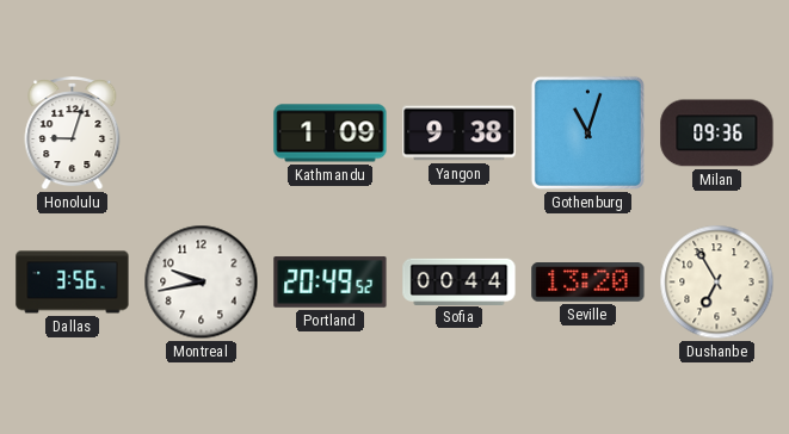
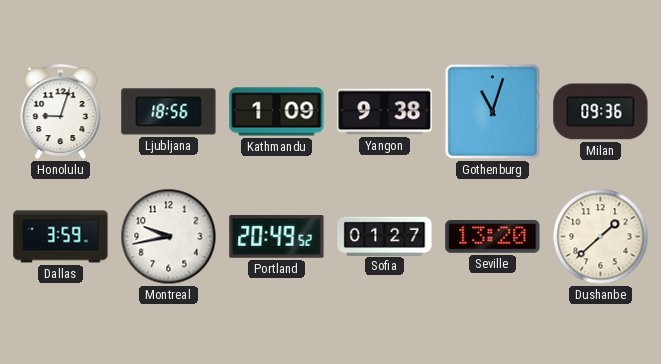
Ljubljana: none -> 18:56 (169, 112)
Dallas: 3:56 -> 3:59 (61, 237)
Sofia: 00:44 -> 01:27 (385, 236)
Dushanbe: 6:55 -> 1:38 (601, 237)
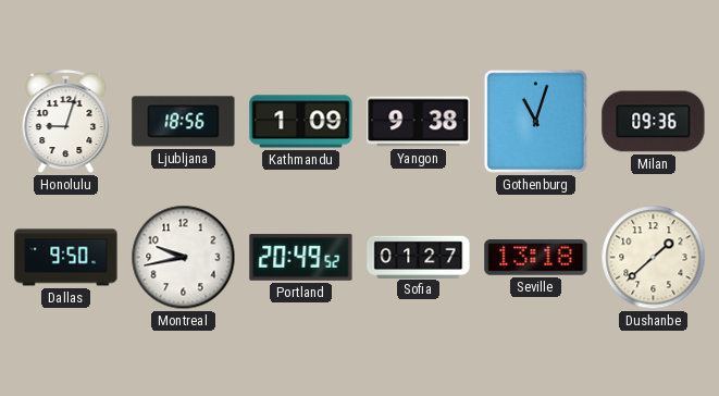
Dallas: 3:59 -> 9:50 (66, 258)
Seville: 13:20 -> 13:18 (536, 258)
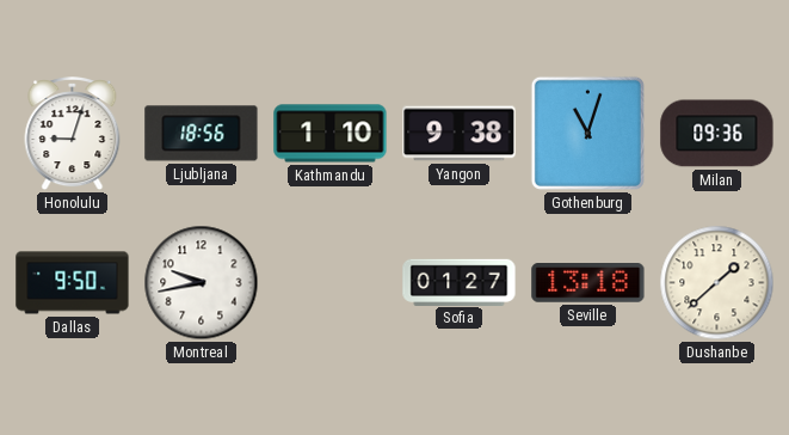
Kathmandu: 1:09 -> 1:10 (331, 134)
Portland: 20:49 -> none (301, 258)
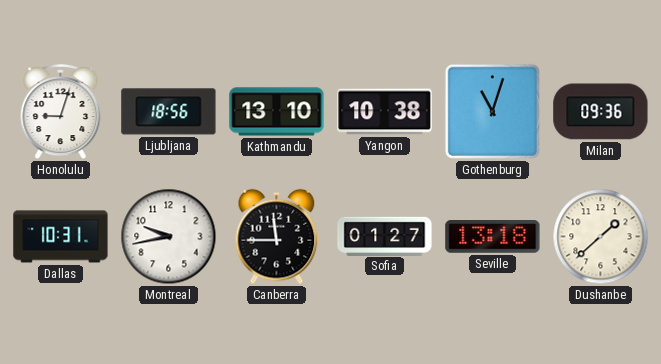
Kathmandu: 1:10 -> 13:10 (277, 112)
Yangon: 9:38 -> 10:38 (385, 112)
Dallas: 9:50 -> 10:31 (61, 237)
Canberra: none -> 11:45 (277, 237)
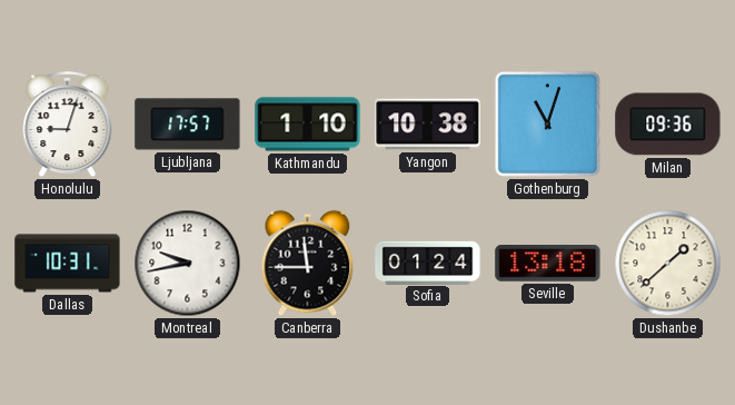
Ljubljana: 18:56 -> 17:57 (188, 125)
Kathmandu: 13:10 -> 1:10 (308, 125)
Sofia: 01:27 -> 01:24 (428, 263)
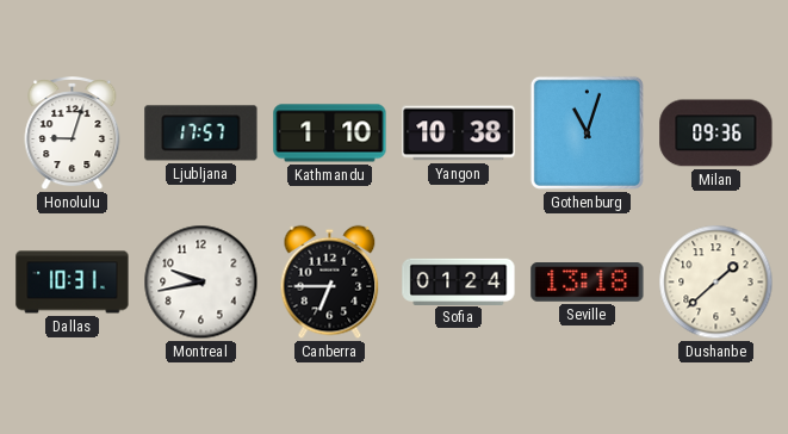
Canberra: 11:45 -> 6:45 (330, 283)
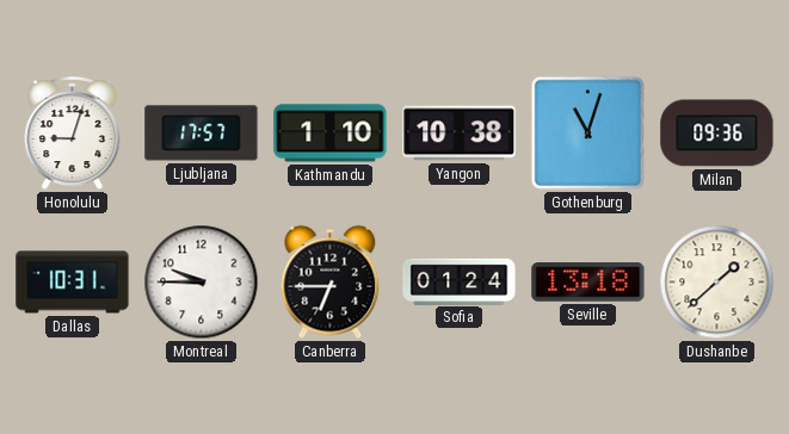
Montreal: 9:43 -> 9:45 (202, 283)
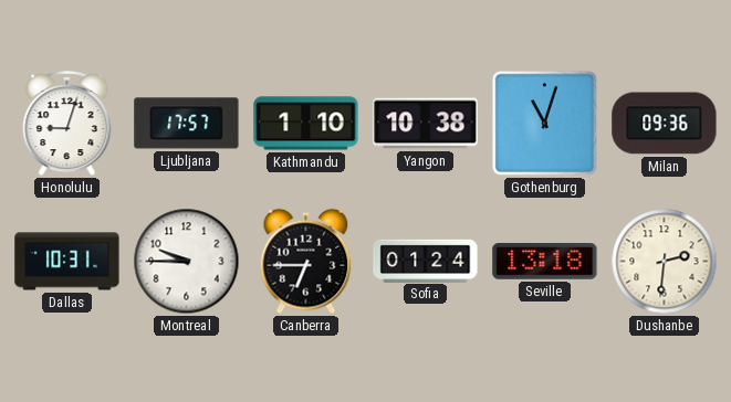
Dushanbe: 1:38 -> 2:31 (665, 262)
